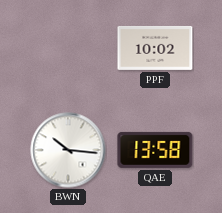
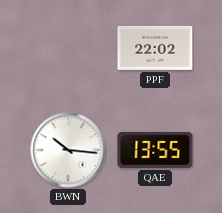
PPF: 10:02 -> 22:02 (155, 48)
QAE: 13:58 -> 13:55 (155, 150)
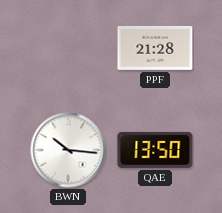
PPF: 22:02 -> 21:28 (155, 48)
QAE: 13:55 -> 13:50 (155, 150)
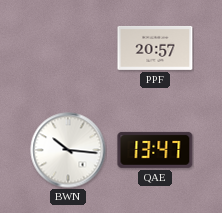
PPF: 21:28 -> 20:57 (155, 48)
QAE: 13:50 -> 13:47 (155, 150)
